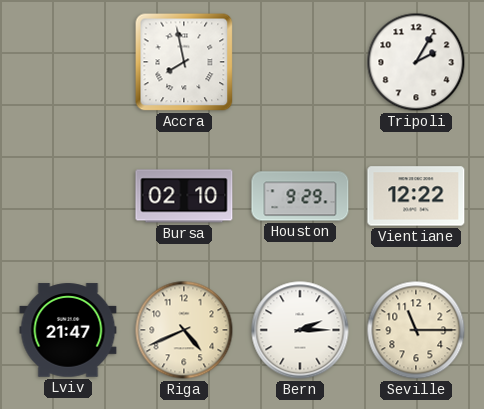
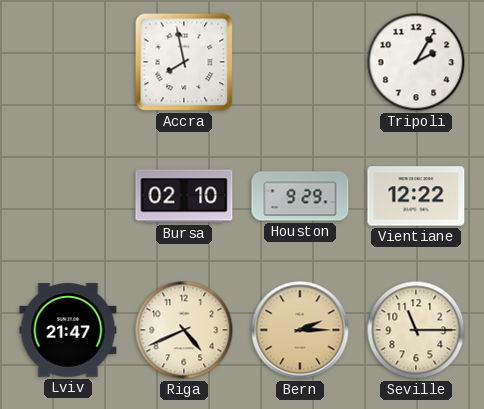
Bern dial: white -> champagne (300, 330)
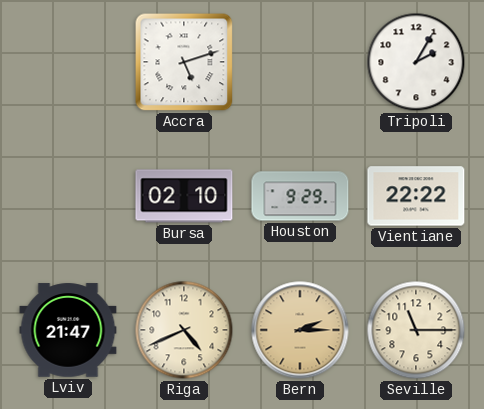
Accra: 7:58 -> 5:12 (184, 62)
Vientiane: 12:22 -> 22:22 (416, 196)
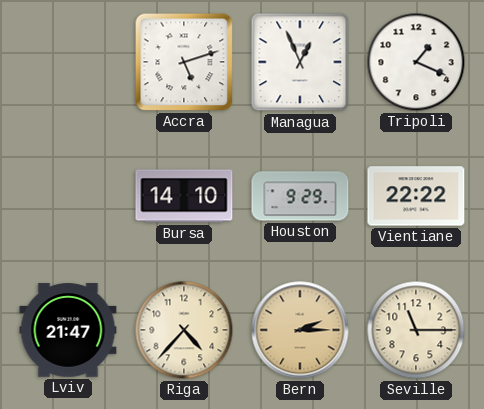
Managua: none -> 12:56 (300, 62)
Tripoli: 2:05 -> 1:19 (416, 62)
Bursa: 02:10 -> 14:10 (184, 196)
Riga: 4:41 -> 4:37 (184, 330)
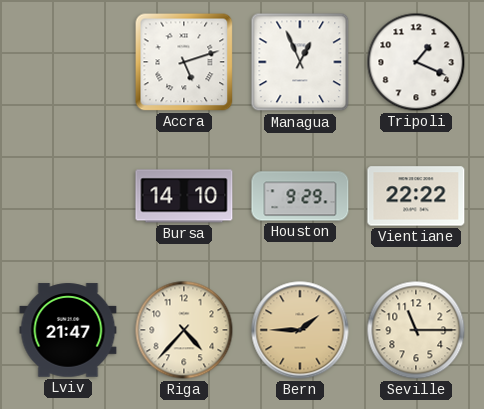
Bern: 2:15 -> 1:45 (300, 330)
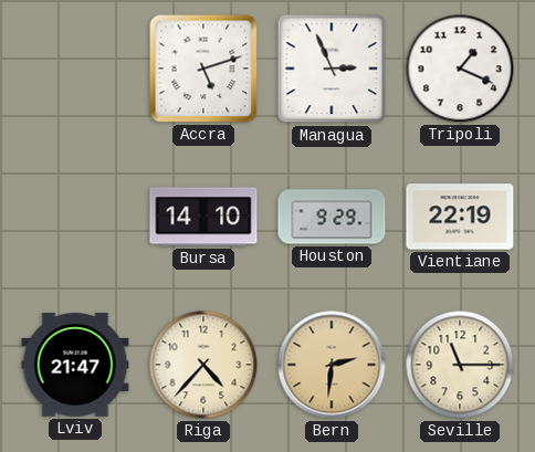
Managua: 12:56 -> 2:56 (332, 69)
Vientiane: 22:22 -> 22:19 (460, 217)
Bern: 1:45 -> 2:31 (332, 365)
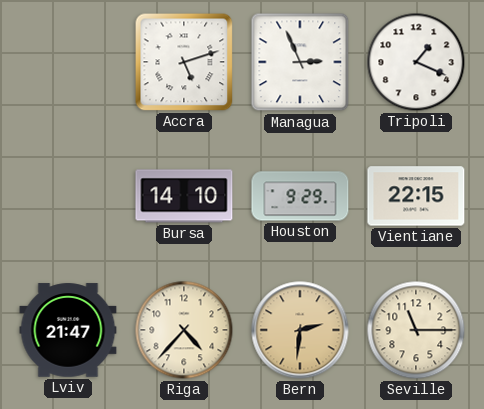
Vientiane: 22:19 -> 22:15 (416, 196)
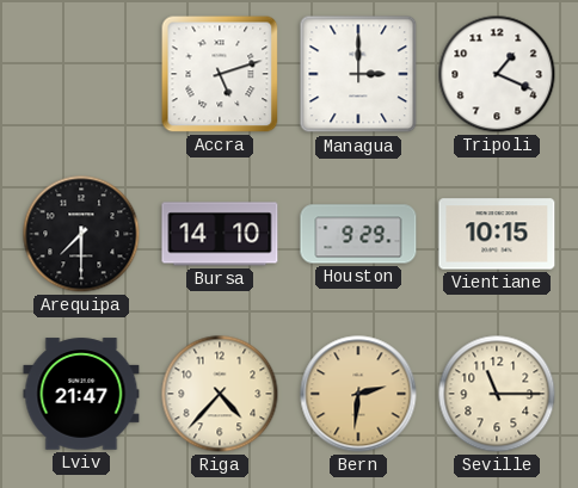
Managua: 2:56 -> 3:00 (358, 74)
Arequipa: none -> 7:30 (81, 234)
Vientiane: 22:15 -> 10:15 (497, 234)
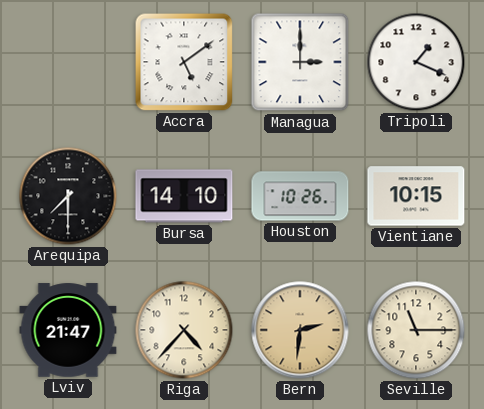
Accra: 5:12 -> 5:09 (184, 62)
Houston: 9:29 -> 10:26 (300, 196)
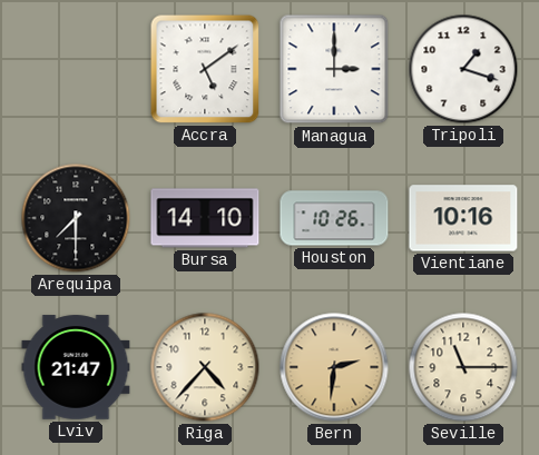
Tripoli: 1:19 -> 1:18 (463, 69)
Vientiane: 10:15 -> 10:16 (463, 218)
